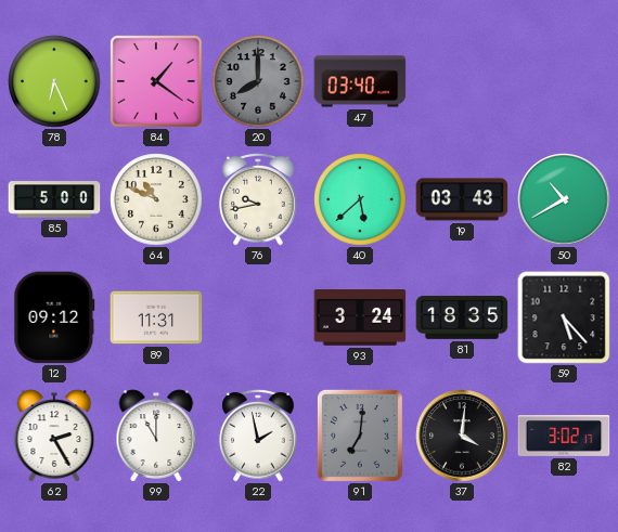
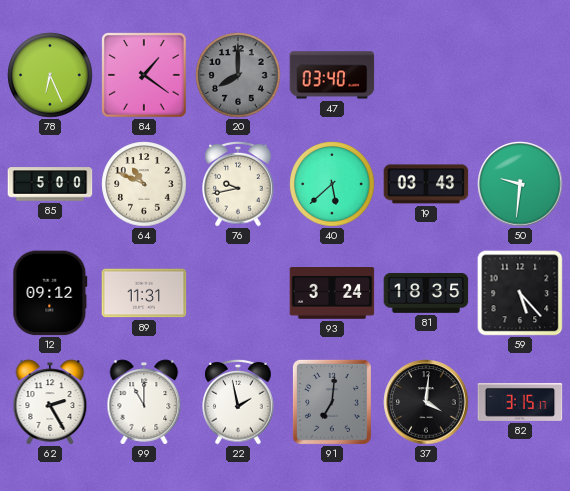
50: 10:40 -> 9:31 (520, 184)
82: 3:02 -> 3:15 (520, 403)
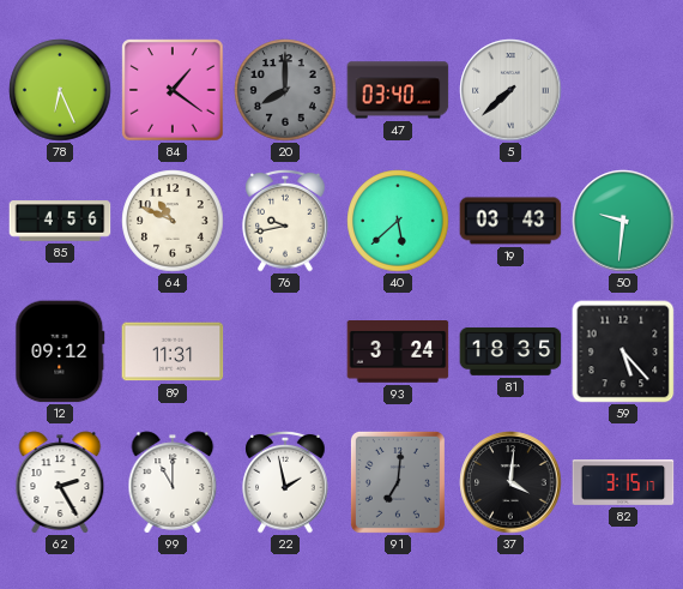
5: none -> 7:38 (510, 90)
85: 5:00 -> 4:56 (60, 221)
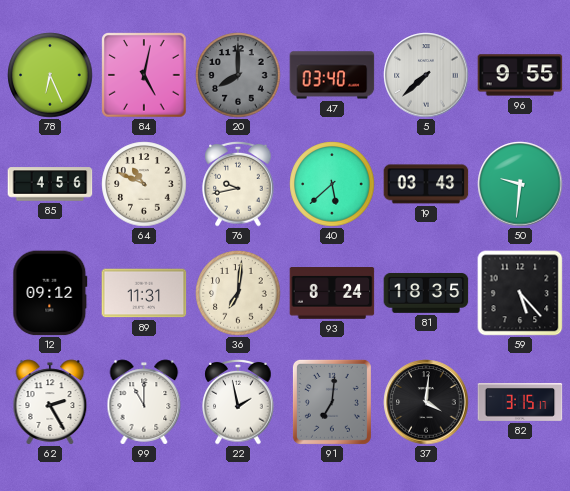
84: 1:21 -> 5:02 (144, 75)
96: none -> 9:55 (520, 75)
36: none -> 7:01 (238, 293)
93: 3:24 -> 8:24 (332, 294)
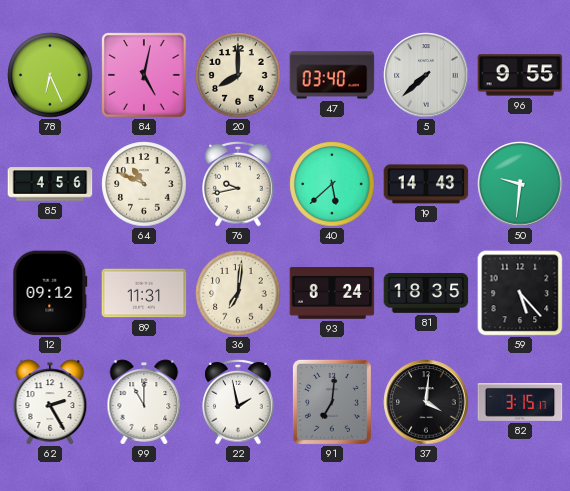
20 dial: grey -> cream (238, 75)
19: 03:43 -> 14:43 (426, 184)
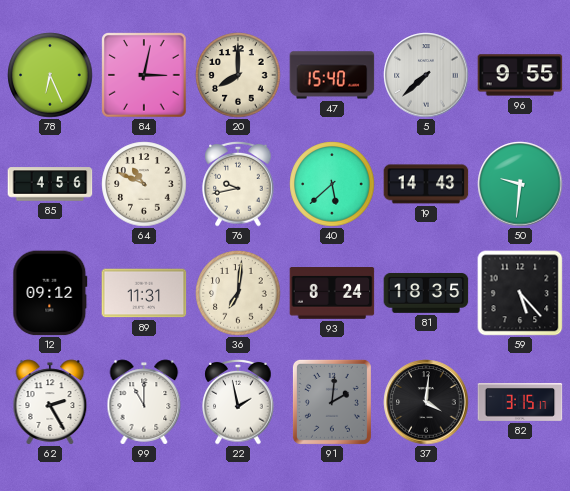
84: 5:02 -> 3:02 (144, 75)
47: 03:40 -> 15:40 (332, 75)
91: 7:01 -> 2:01 (332, 402)
